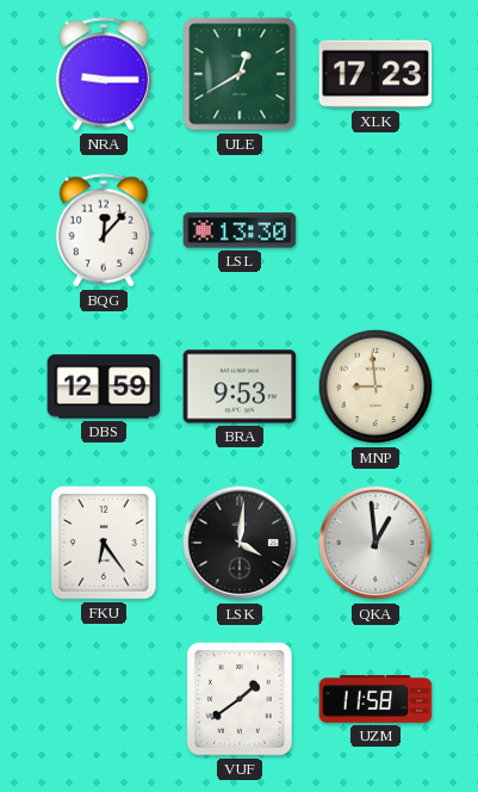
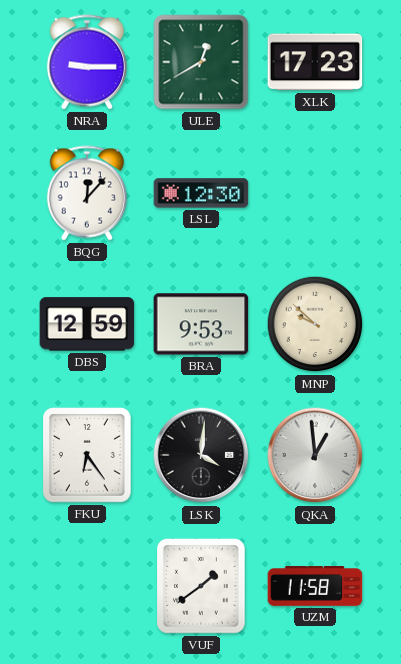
LSL: 13:30 -> 12:30 (201, 193)
MNP: 8:59 -> 9:52 (315, 324)
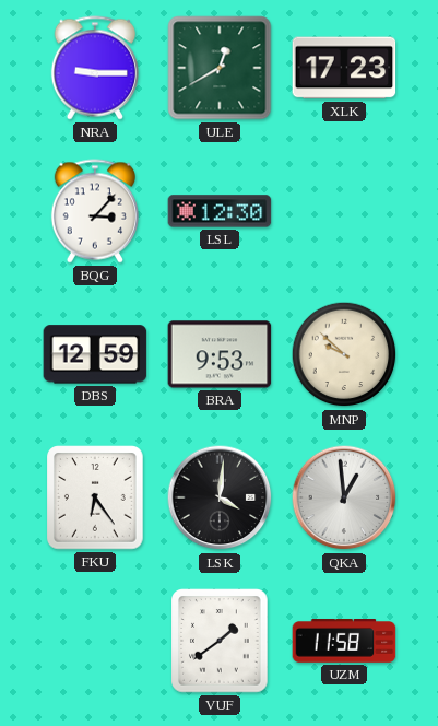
BQG: 12:07 -> 3:07 (95, 211)
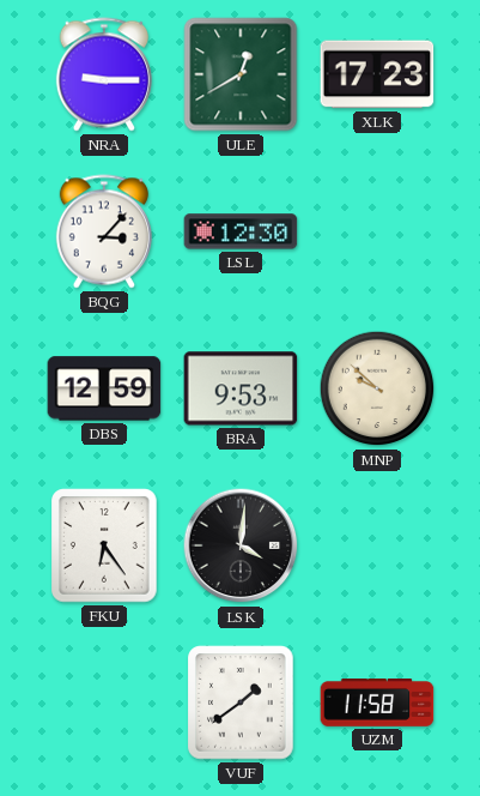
QKA: 12:59 -> none (344, 497)
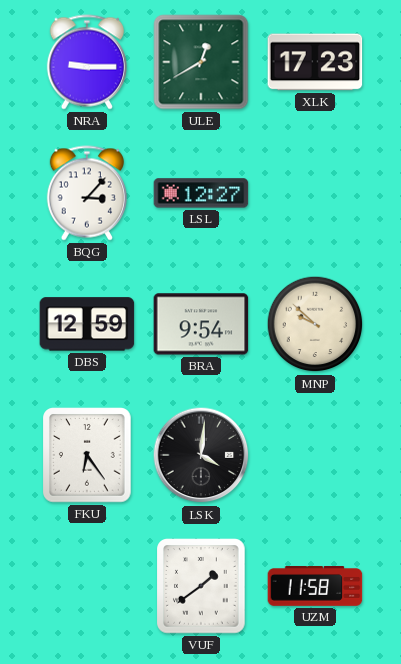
LSL: 12:30 -> 12:27 (201, 193)
BRA: 9:53 -> 9:54 (201, 324)
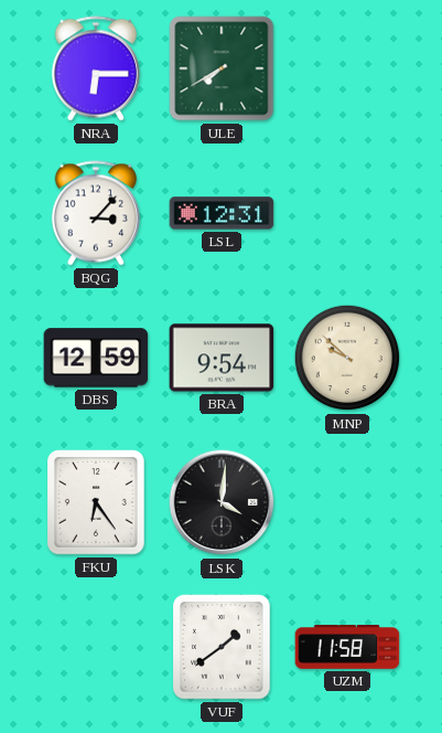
NRA: 9:15 -> 6:15 (96, 68)
ULE: 12:40 -> 7:40 (222, 68)
XLK: 17:23 -> none (315, 62)
LSL: 12:27 -> 12:31 (222, 213)
